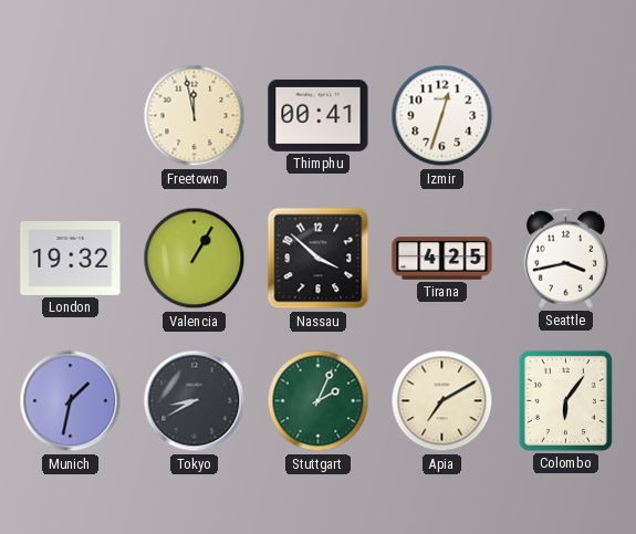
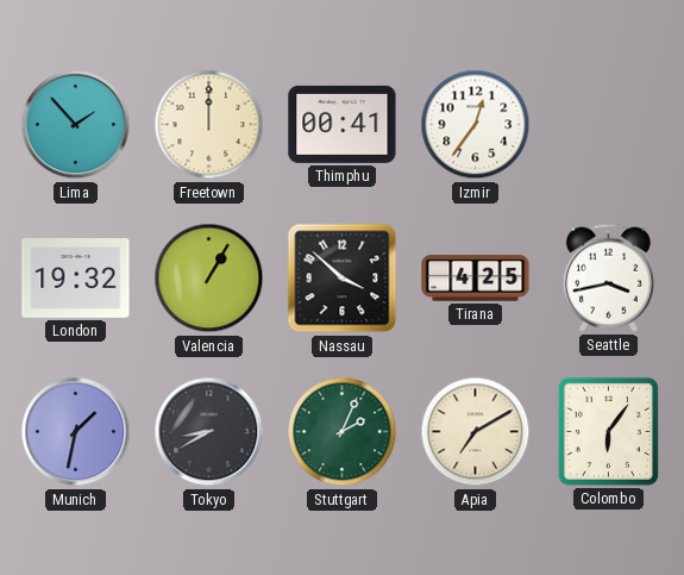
Lima: none -> 1:53 (76, 125)
Freetown: 11:58 -> 12:00 (209, 125)
Izmir: 12:33 -> 12:36 (476, 125)
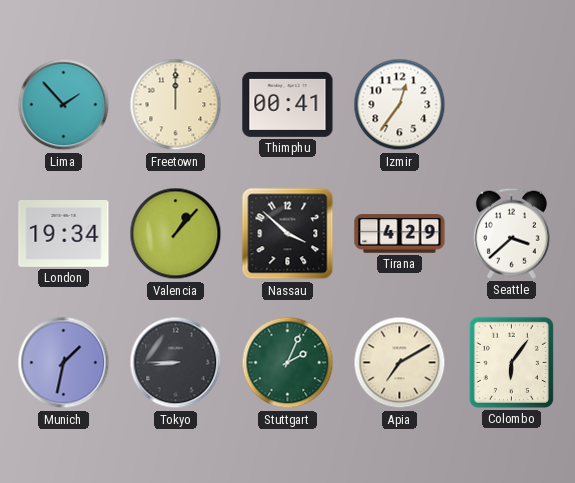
London: 19:32 -> 19:34 (64, 234)
Valencia: 1:05 -> 1:07 (176, 234)
Tirana: 4:25 -> 4:29 (400, 234)
Seattle: 3:43 -> 3:38 (511, 233)
Tokyo: 8:40 -> 8:45 (176, 363)
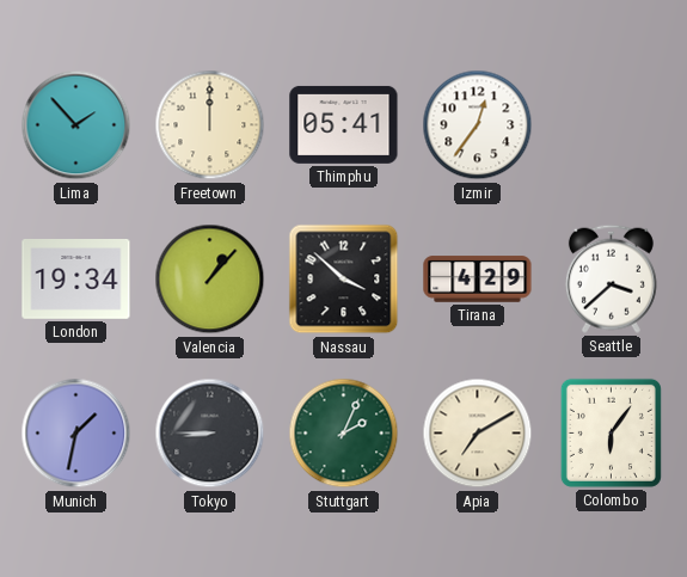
Thimphu: 00:41 -> 05:41 (344, 124)
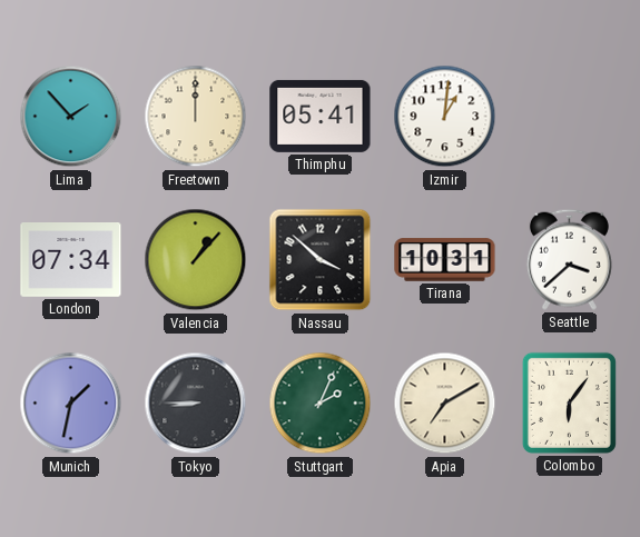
Izmir: 12:36 -> 1:01 (445, 117)
London: 19:34 -> 07:34 (71, 260)
Tirana: 4:29 -> 10:31 (445, 260)
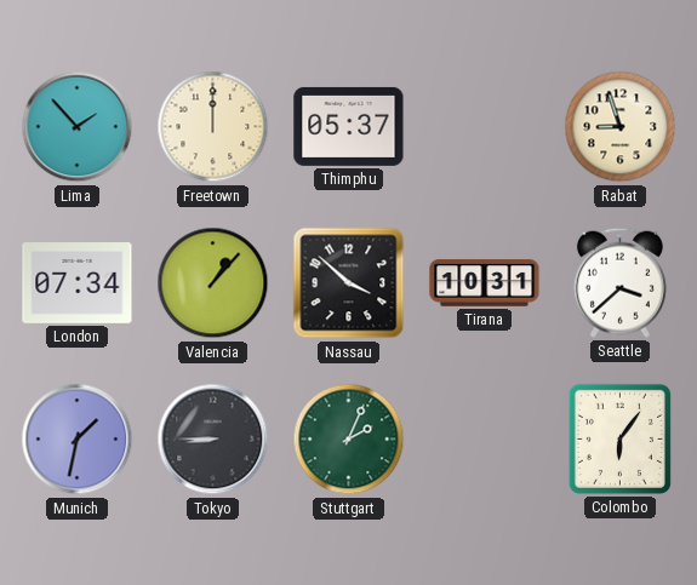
Thimphu: 05:41 -> 05:37 (349, 126)
Izmir: 1:01 -> none (445, 117)
Rabat: none -> 8:57 (621, 127)
Apia: 7:10 -> none (445, 404)
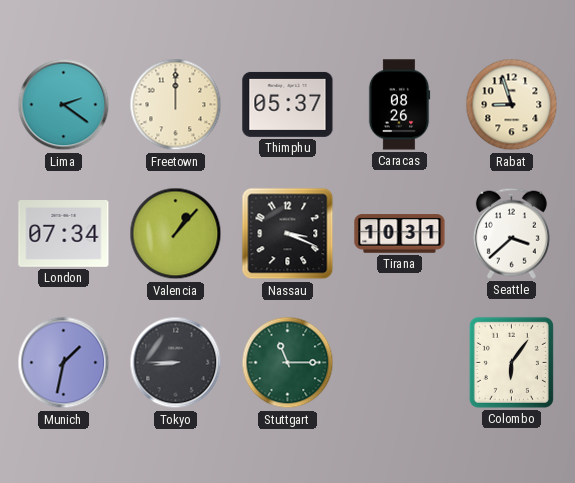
Lima: 1:53 -> 2:21 (64, 105)
Caracas: none -> 08:26 (399, 105)
Nassau: 3:52 -> 3:19 (288, 234)
Stuttgart: 2:04 -> 11:15 (288, 363)
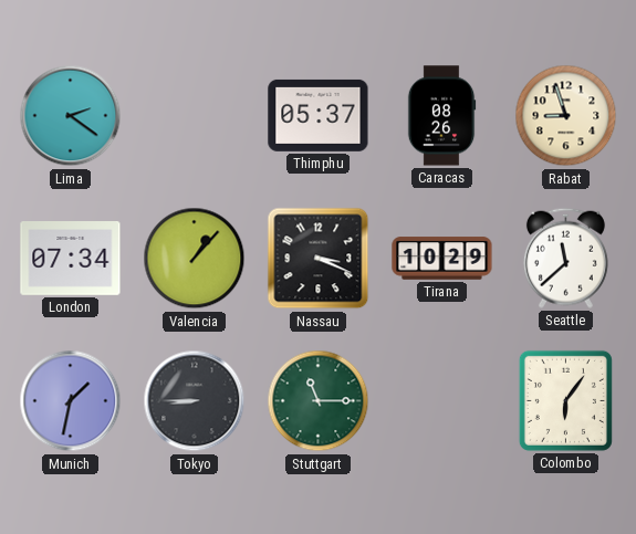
Freetown: 12:00 -> none (176, 105)
Tirana: 10:31 -> 10:29 (442, 259)
Seattle: 3:38 -> 11:38 (565, 258)
